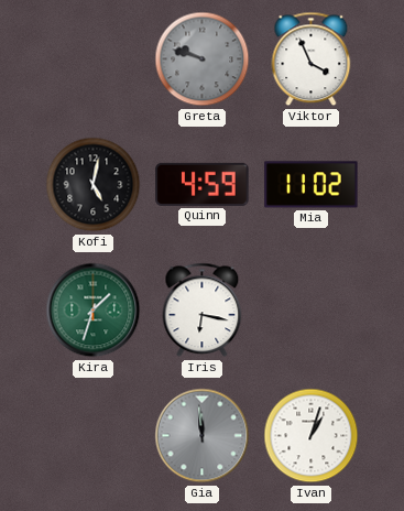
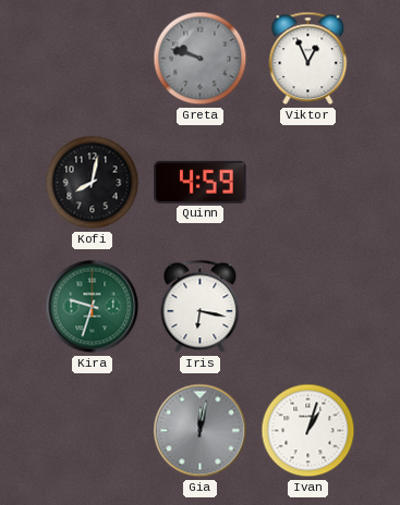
Viktor: 3:56 -> 12:56 (308, 59)
Kofi: 5:02 -> 8:02 (93, 183)
Mia: 11:02 -> none (312, 185)
Kira: 1:33 -> 9:33 (93, 307)
Gia: 11:59 -> 12:02 (201, 431)
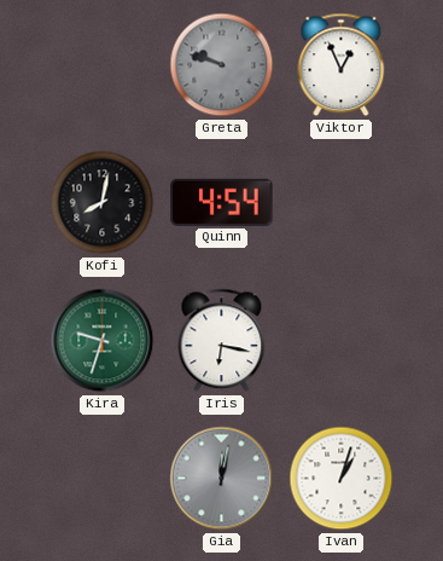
Quinn: 4:59 -> 4:54 (222, 202)
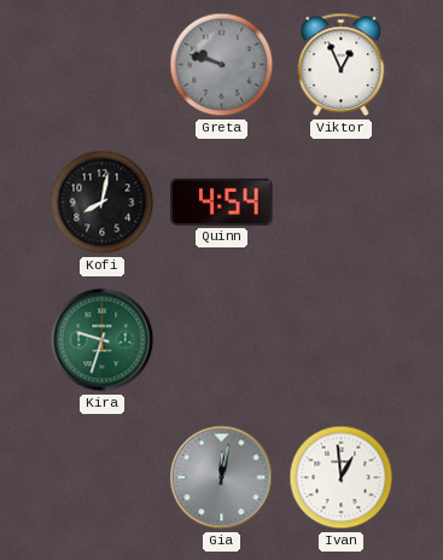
Iris: 6:17 -> none (222, 341)
Ivan: 1:03 -> 12:59 (342, 478)
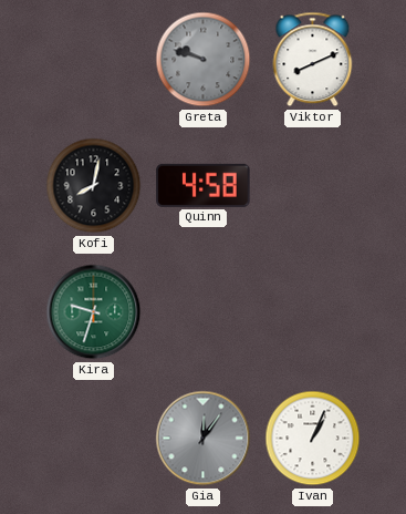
Viktor: 12:56 -> 8:11 (313, 60)
Quinn: 4:54 -> 4:58 (204, 185)
Gia: 12:02 -> 12:06 (204, 439)
Ivan: 12:59 -> 1:04 (313, 439)
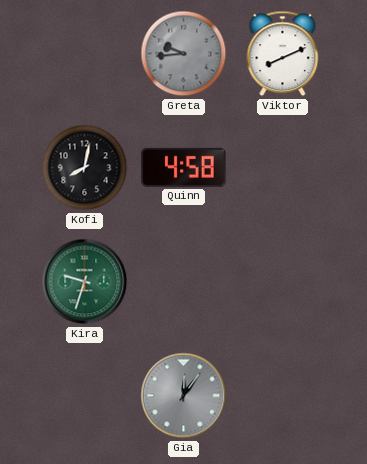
Greta: 9:48 -> 9:44 (184, 54)
Ivan: 1:04 -> none (313, 439)
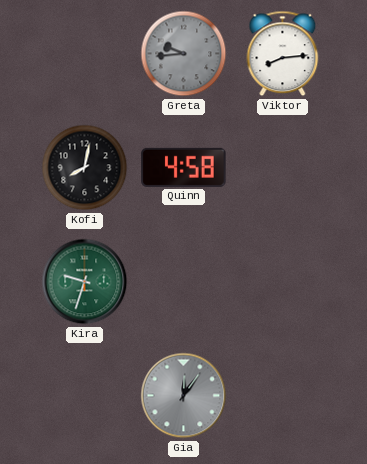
Viktor: 8:11 -> 8:14 (283, 54)
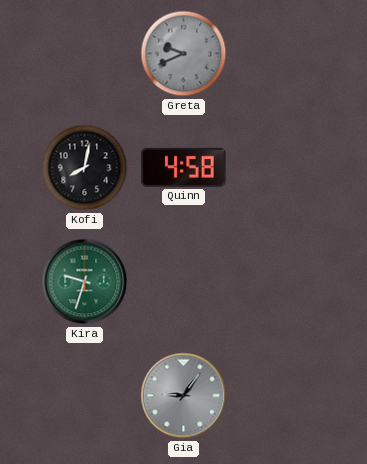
Greta: 9:44 -> 9:41 (184, 54)
Viktor: 8:14 -> none (283, 54)
Gia: 12:06 -> 9:06 (184, 396)
